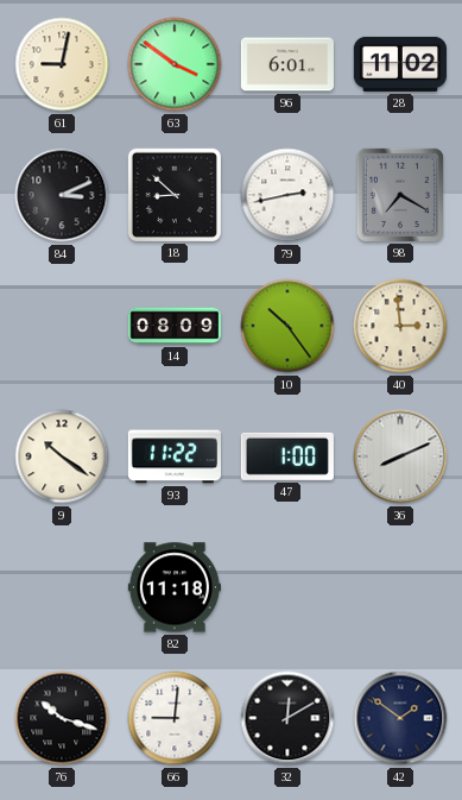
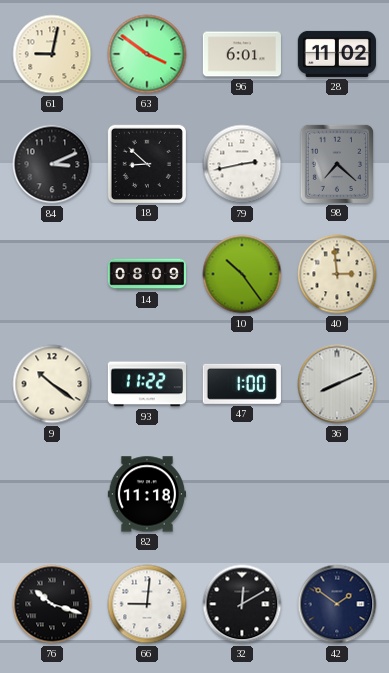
98: 7:20 -> 7:22 (337, 164)
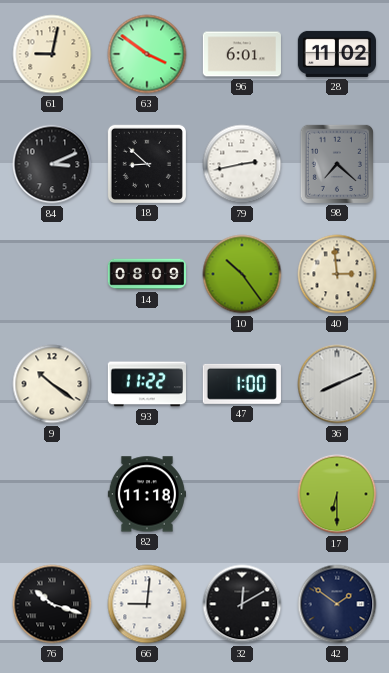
17: none -> 6:30 (337, 494)
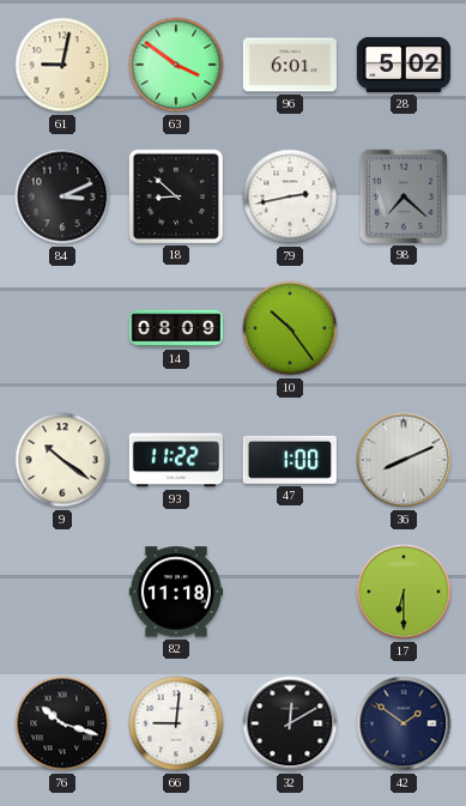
28: 11:02 -> 5:02 (404, 65)
40: 2:59 -> none (337, 274)
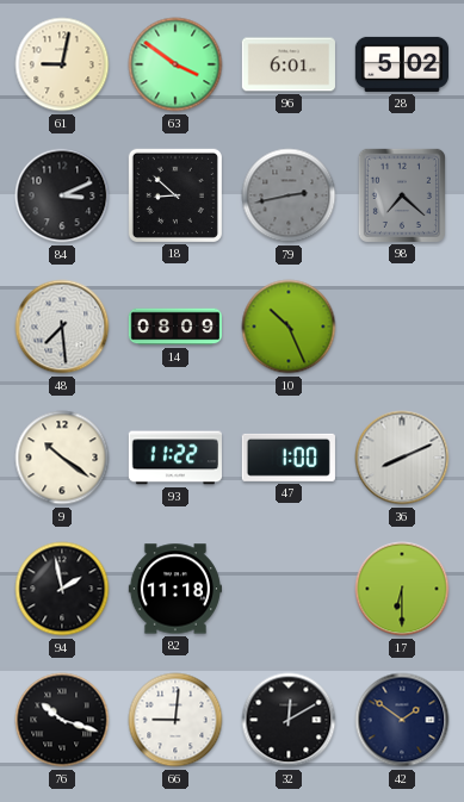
79 dial: white -> grey (289, 195)
48: none -> 7:29 (62, 327)
10: 10:24 -> 10:26 (289, 327)
94: none -> 1:58 (62, 589)
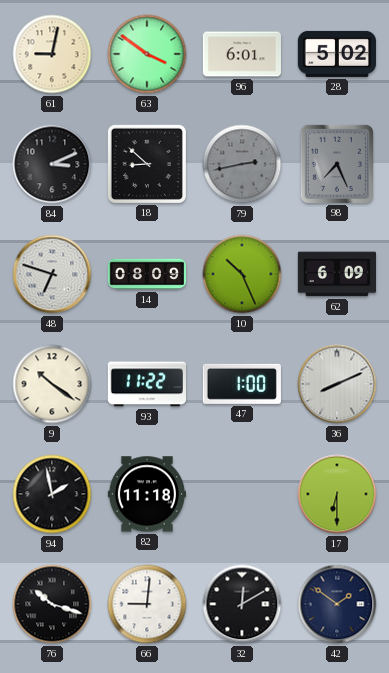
98: 7:22 -> 7:26 (337, 164)
48: 7:29 -> 6:48 (52, 274)
62: none -> 6:09 (336, 274)
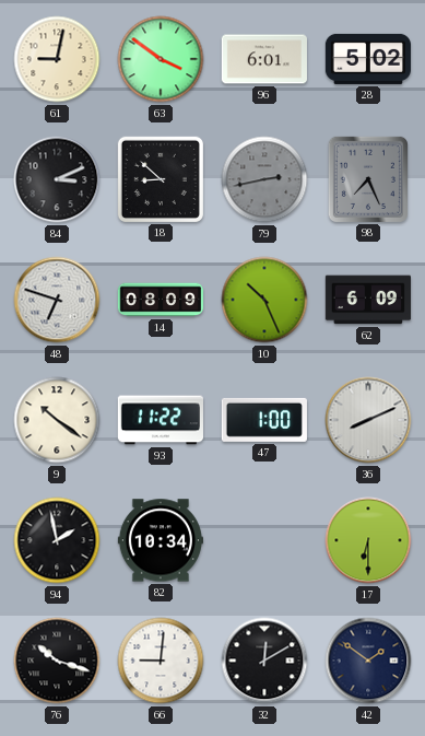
82: 11:18 -> 10:34 (160, 540)
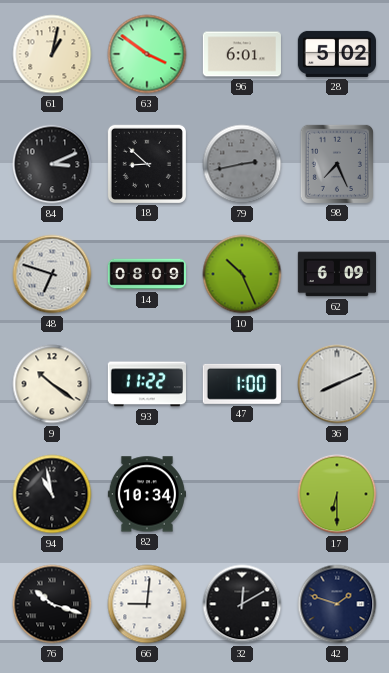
61: 9:02 -> 1:02 (52, 54)
94: 1:58 -> 10:58 (52, 494)
42: 1:51 -> 1:48 (337, 604)
